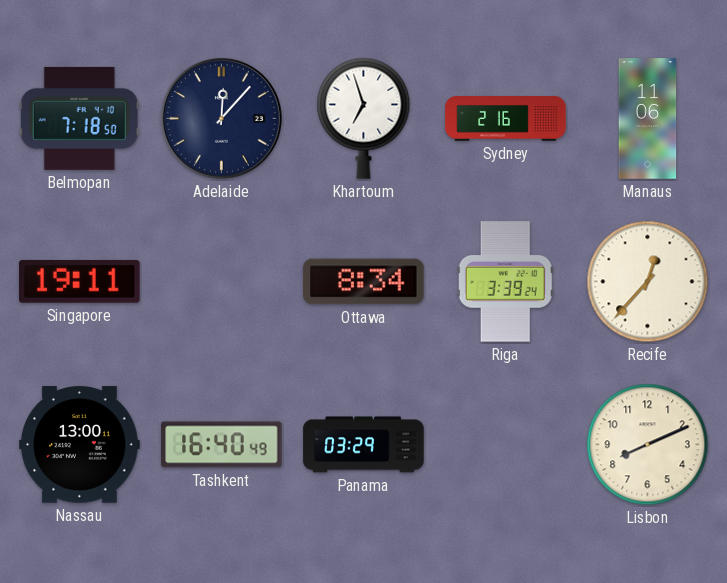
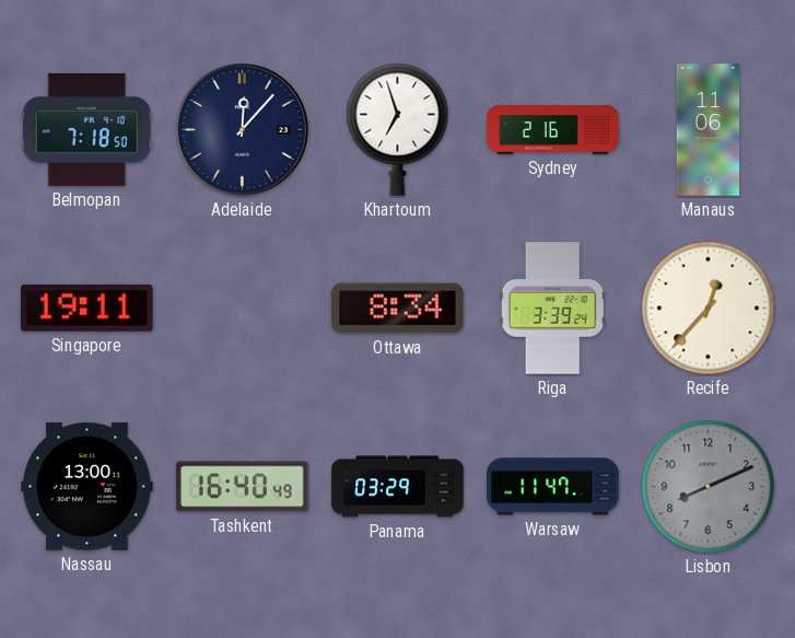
Warsaw: none -> 11:47 (553, 487)
Lisbon dial: cream -> grey (709, 487)
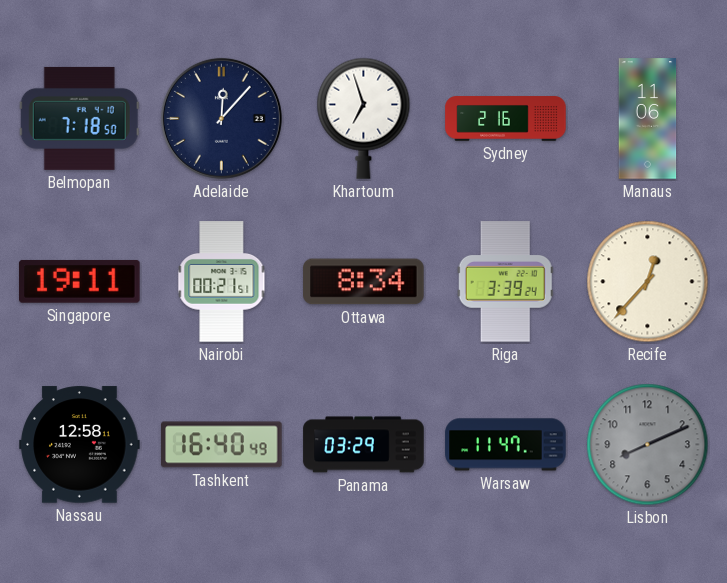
Nairobi: none -> 00:21 (222, 282)
Nassau: 13:00 -> 12:58 (80, 445)
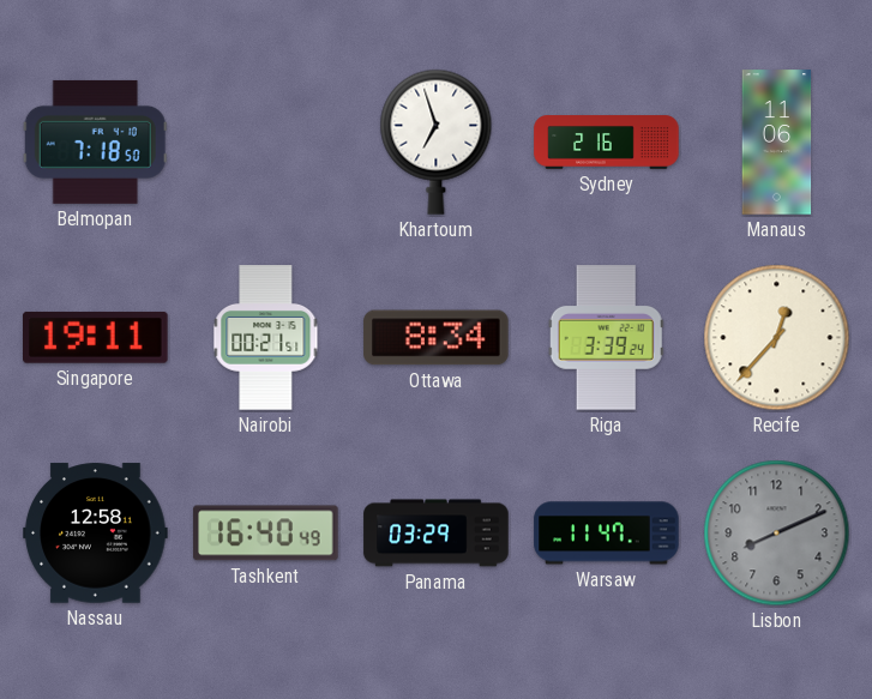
Adelaide: 12:07 -> none (221, 118)
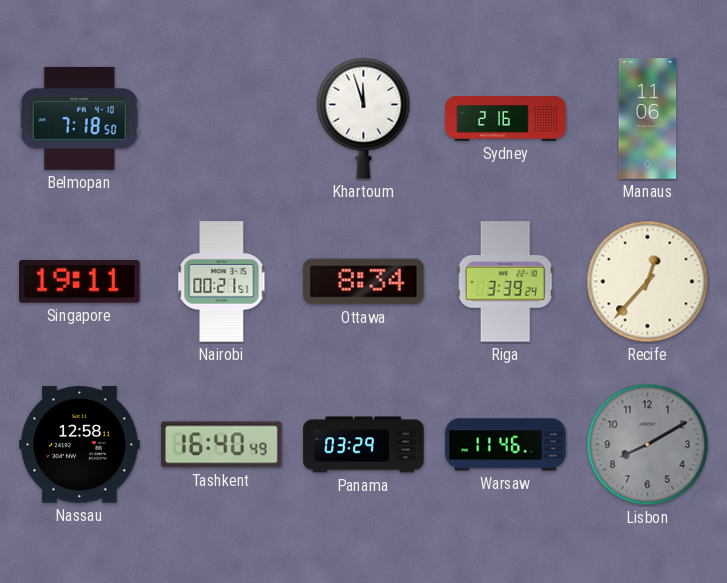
Khartoum: 6:57 -> 11:57 (364, 118)
Warsaw: 11:47 -> 11:46 (506, 445)
Lisbon: 8:11 -> 8:10 (648, 445)
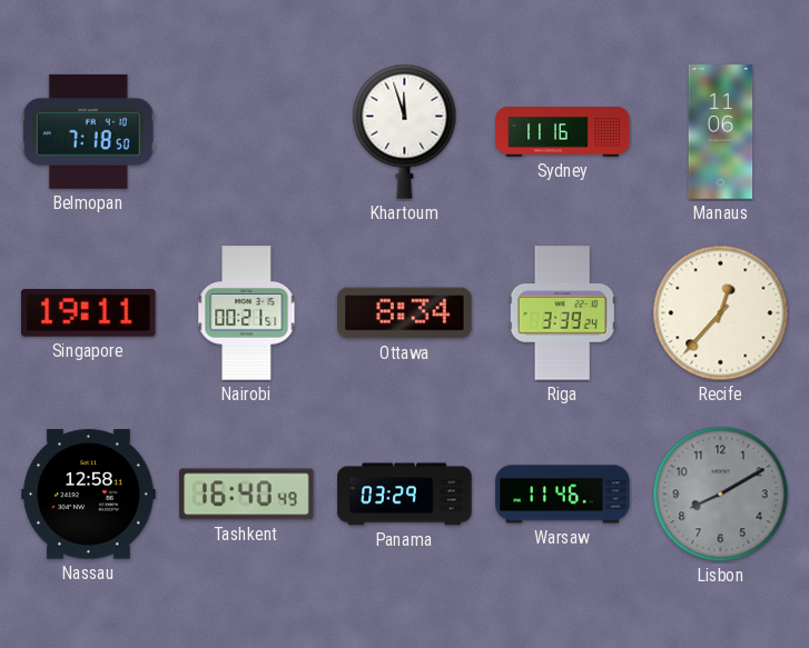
Sydney: 2:16 -> 11:16 (563, 132)
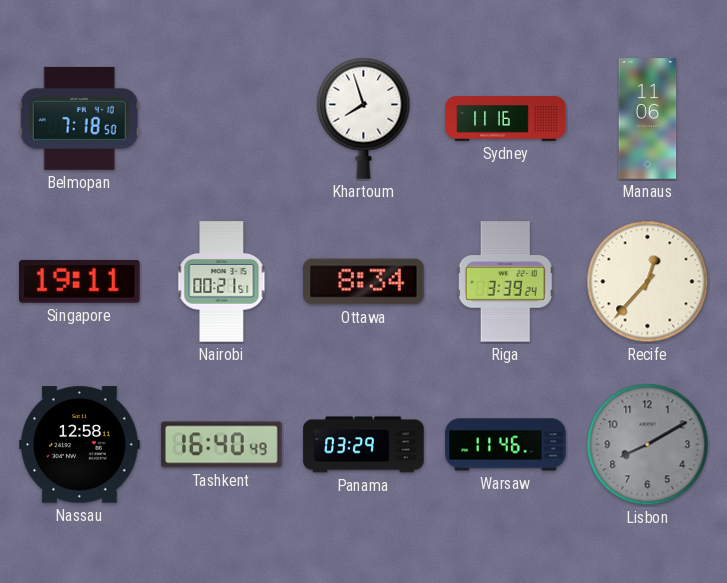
Khartoum: 11:57 -> 7:57 (364, 118)
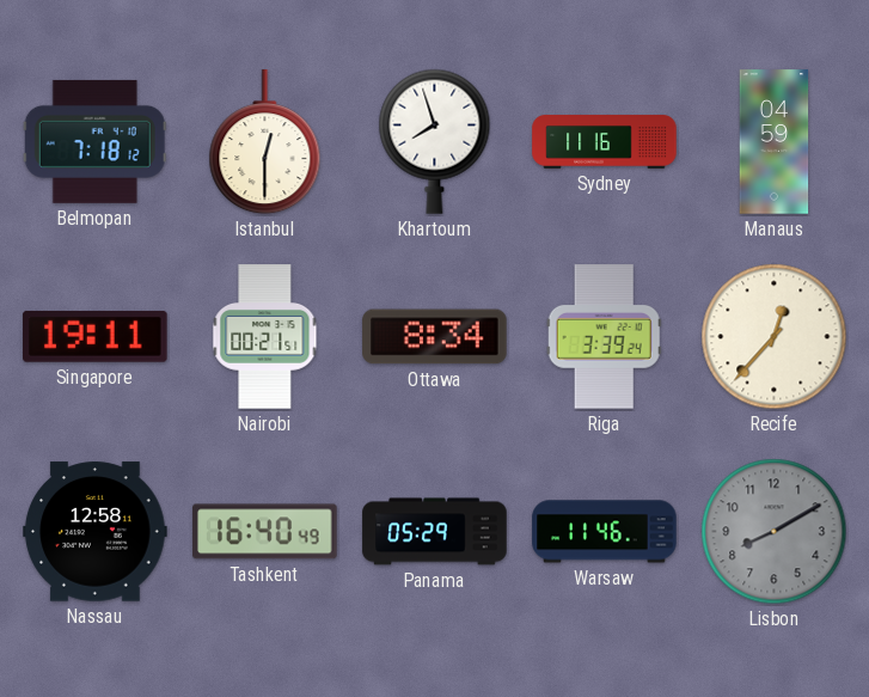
Belmopan: 7:18:50 -> 7:18:12 (94, 141)
Istanbul: none -> 12:30 (265, 142)
Manaus: 11:06 -> 04:59 (775, 142)
Panama: 03:29 -> 05:29 (435, 532)
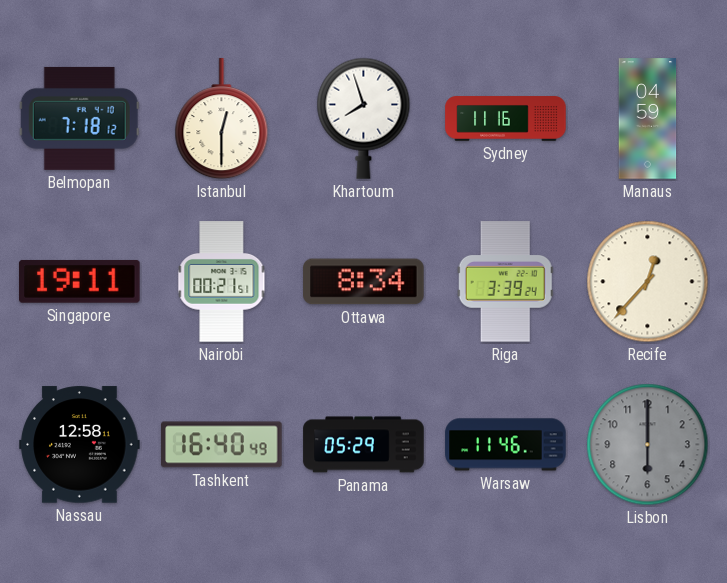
Lisbon: 8:10 -> 6:00 (648, 445)
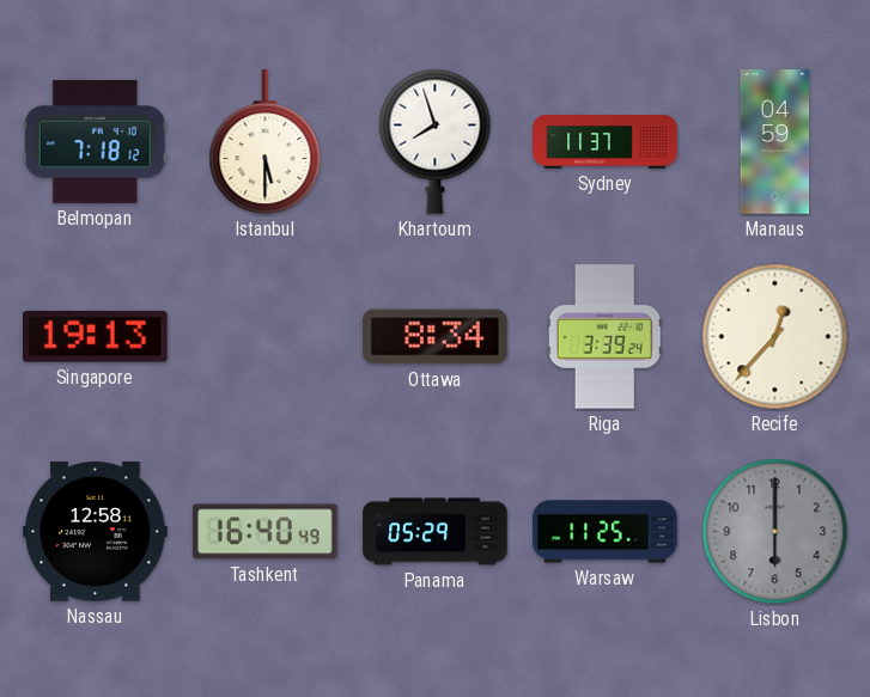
Istanbul: 12:30 -> 5:30 (266, 142)
Sydney: 11:16 -> 11:37 (606, 142)
Singapore: 19:11 -> 19:13 (96, 336)
Nairobi: 00:21 -> none (222, 282)
Warsaw: 11:46 -> 11:25 (606, 532)
